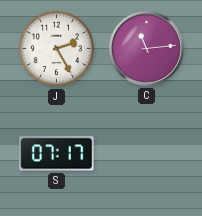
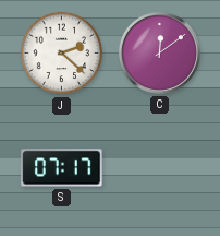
J: 2:25 -> 2:22 (62, 54)
C: 11:14 -> 12:09 (159, 52)
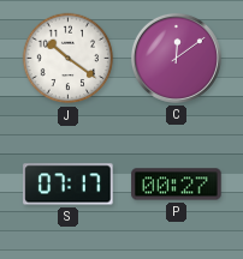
J: 2:22 -> 10:21 (69, 59)
P: none -> 00:27 (177, 185)
